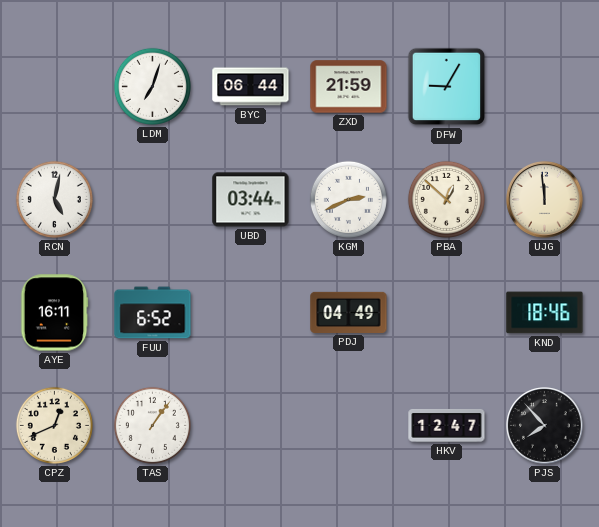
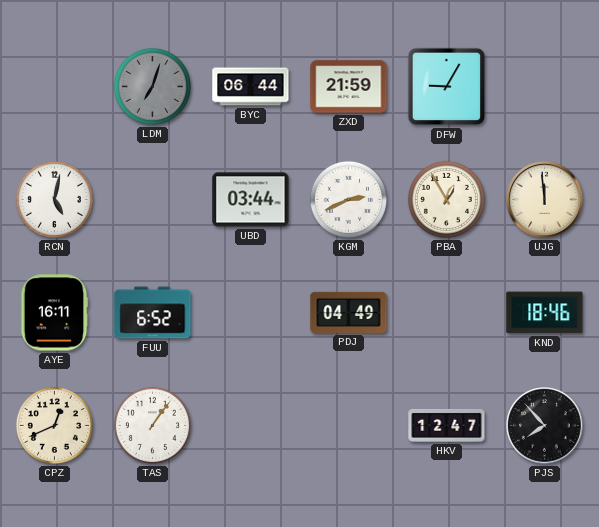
LDM dial: white -> grey (152, 86)
PBA: 12:52 -> 12:55 (446, 199)
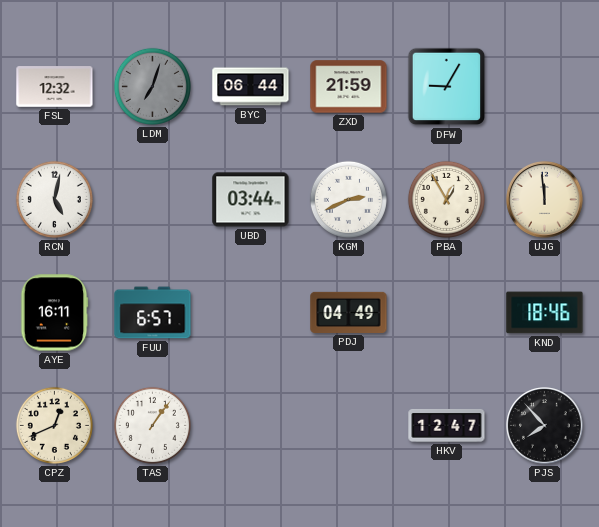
FSL: none -> 12:32 (55, 87)
FUU: 6:52 -> 6:57 (153, 313)
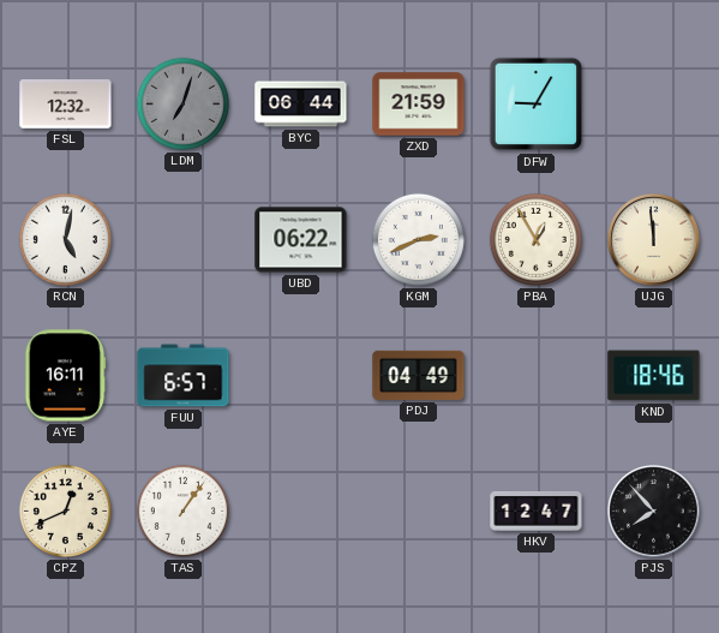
UBD: 03:44 -> 06:22 (301, 240)
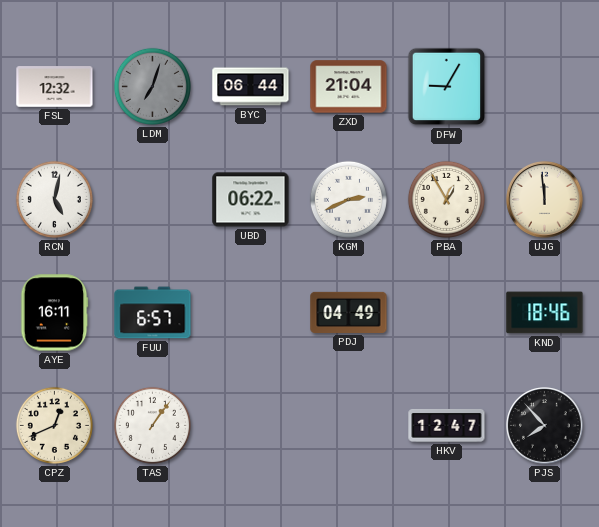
ZXD: 21:59 -> 21:04 (349, 87)
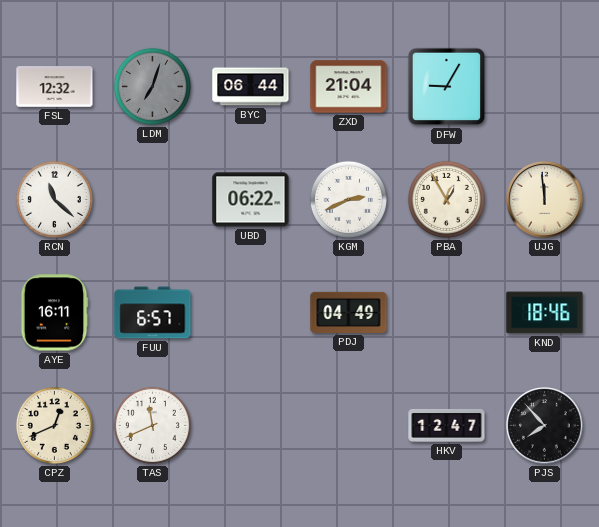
RCN: 5:02 -> 11:22 (54, 199)
TAS: 1:06 -> 11:41 (152, 425)
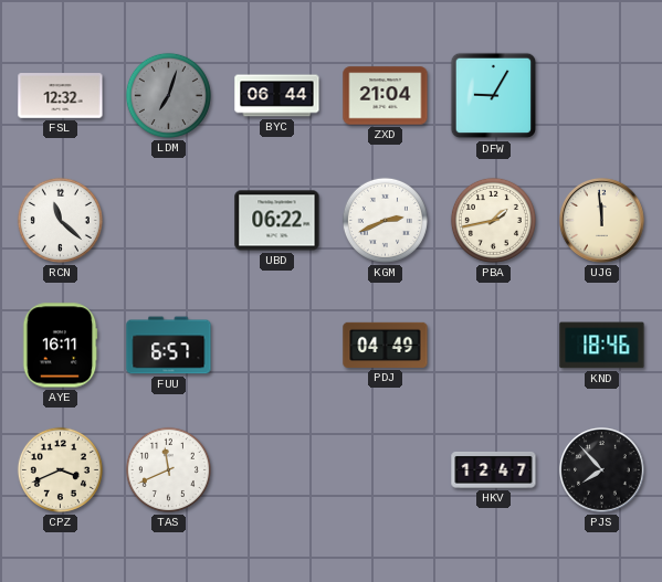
PBA: 12:55 -> 1:43 (493, 220)
CPZ: 12:41 -> 3:41 (60, 469)
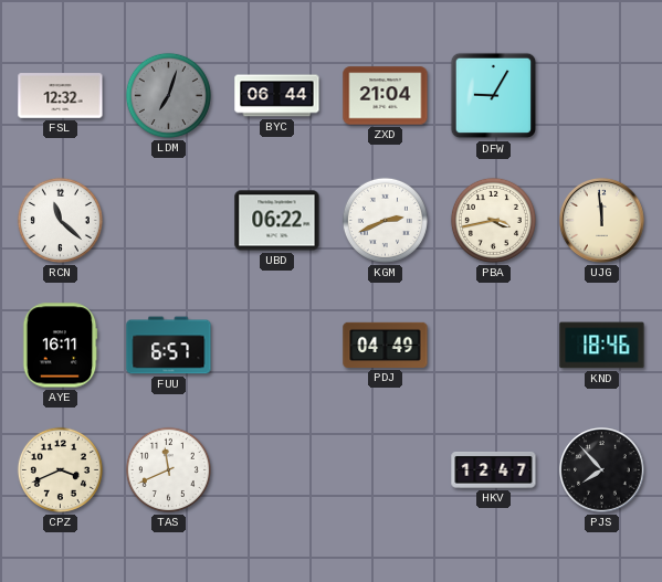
PBA: 1:43 -> 3:43 (493, 220)
